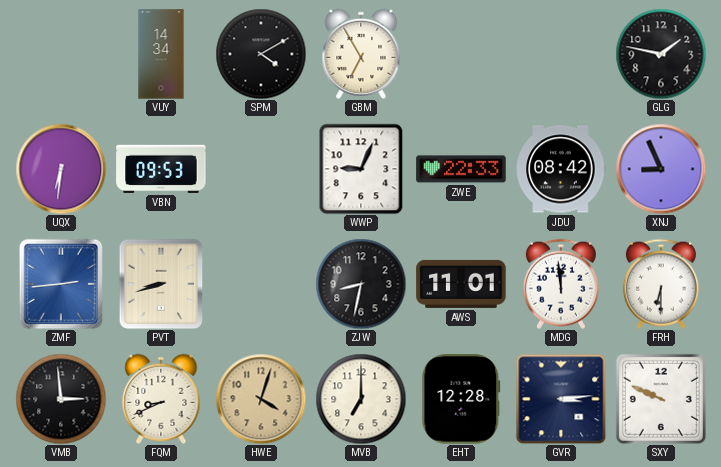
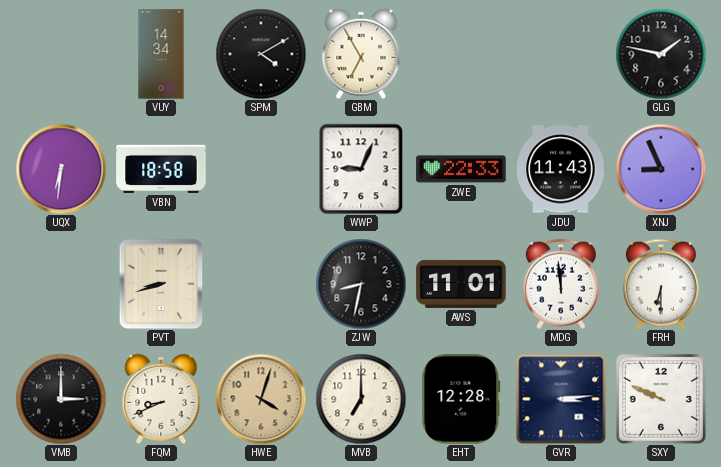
VBN: 09:53 -> 18:58 (161, 169)
JDU: 08:42 -> 11:43 (561, 169)
ZMF: 2:44 -> none (61, 284)
VMB: 2:59 -> 3:00 (61, 399)
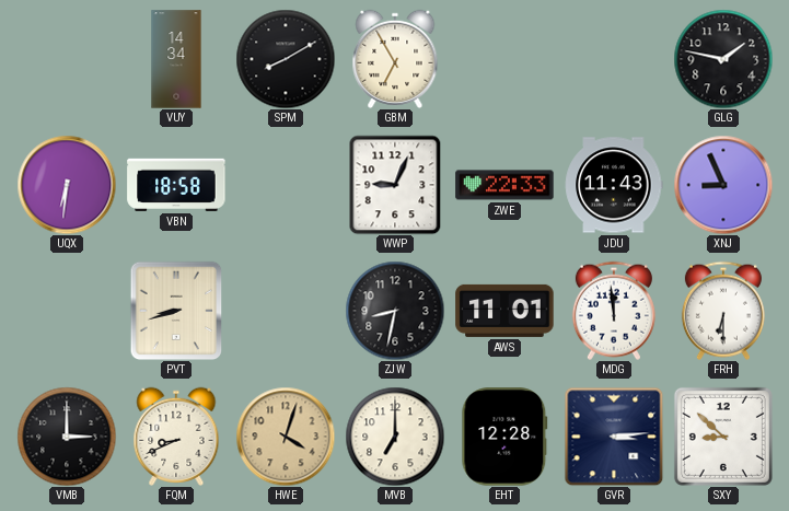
SPM: 4:10 -> 8:10 (286, 59)
SXY: 9:49 -> 8:52 (723, 437)
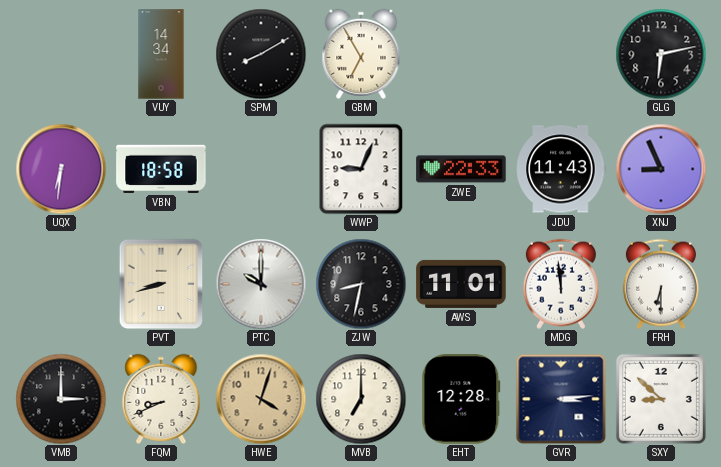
GLG: 1:47 -> 6:13 (661, 54)
PTC: none -> 10:00 (261, 284)
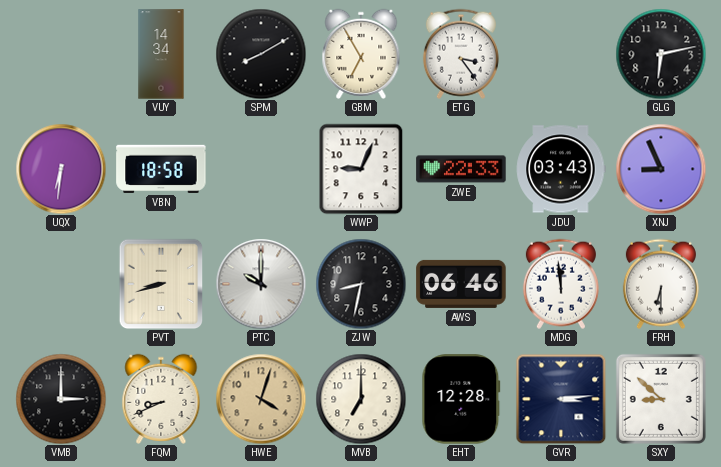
ETG: none -> 3:24 (461, 54)
JDU: 11:43 -> 03:43 (561, 169)
AWS: 11:01 -> 06:46 (461, 284)
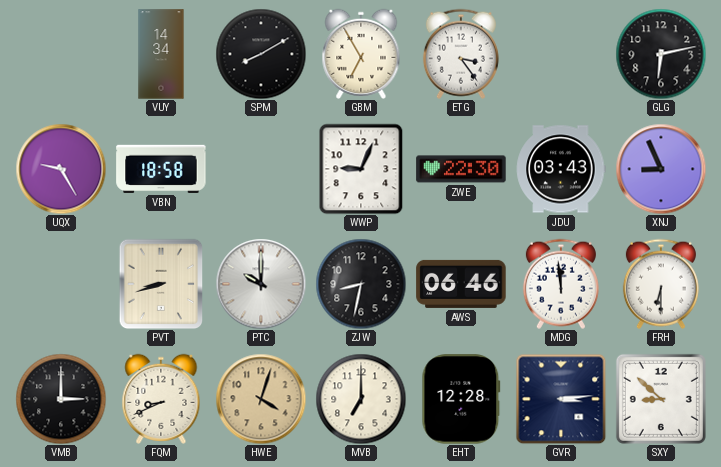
UQX: 6:31 -> 9:25 (61, 169)
ZWE: 22:33 -> 22:30 (461, 169)
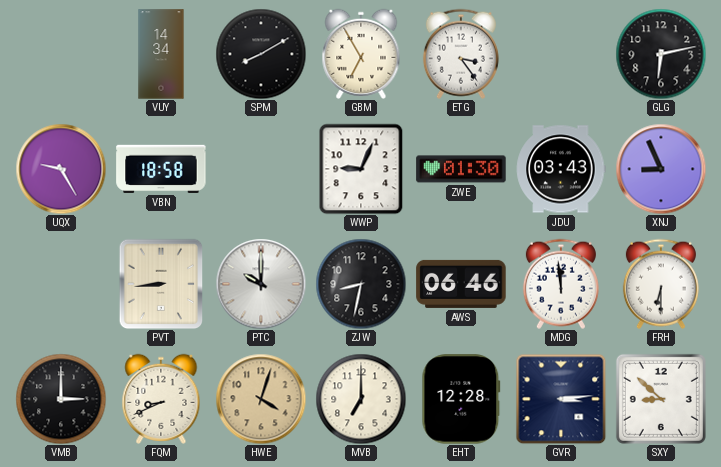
ZWE: 22:30 -> 01:30 (461, 169)
PVT: 8:42 -> 8:44 (161, 284)
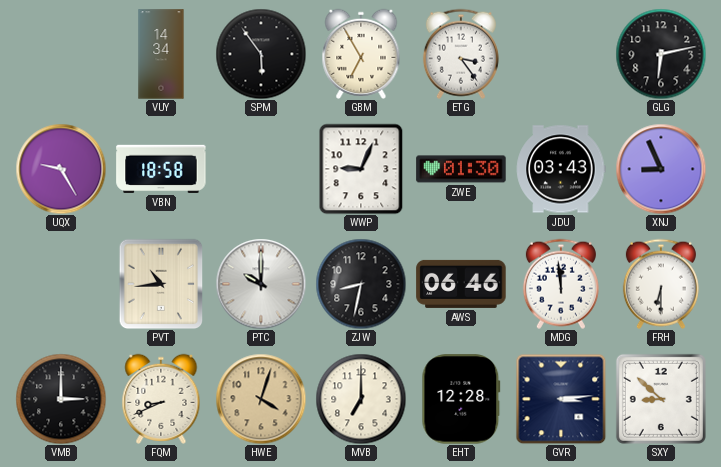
SPM: 8:10 -> 5:54 (261, 54)
PVT: 8:44 -> 10:44 (161, 284)
